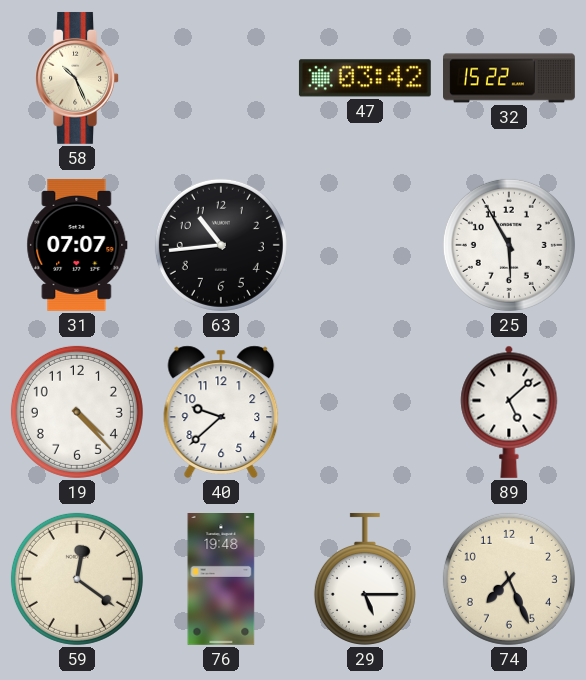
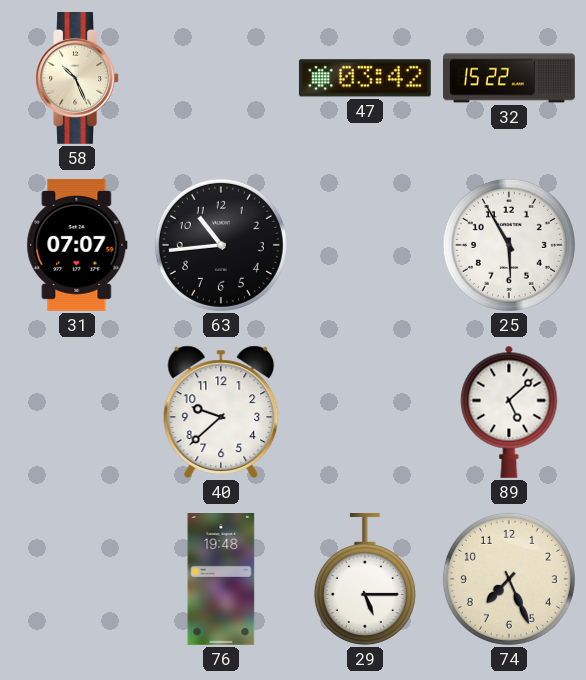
19: 4:23 -> none (77, 412)
59: 12:21 -> none (77, 579)
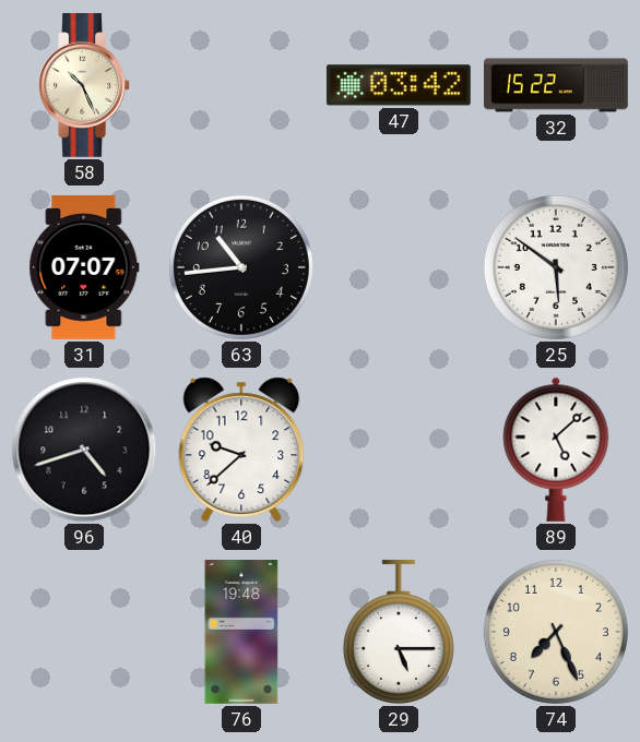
25: 5:55 -> 5:51 (556, 267)
96: none -> 4:42 (84, 450)
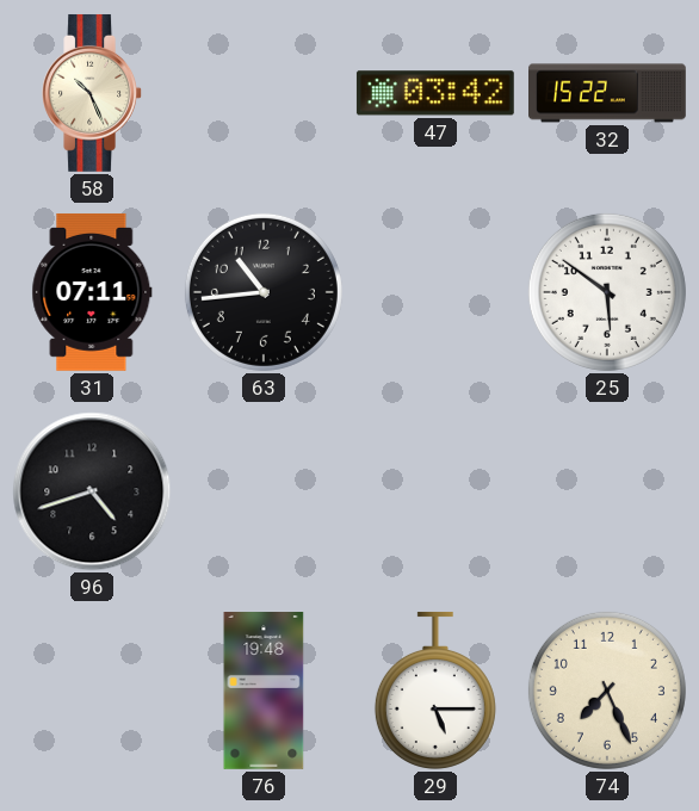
31: 07:07 -> 07:11 (92, 292)
40: 9:38 -> none (241, 450)
89: 5:08 -> none (556, 450)
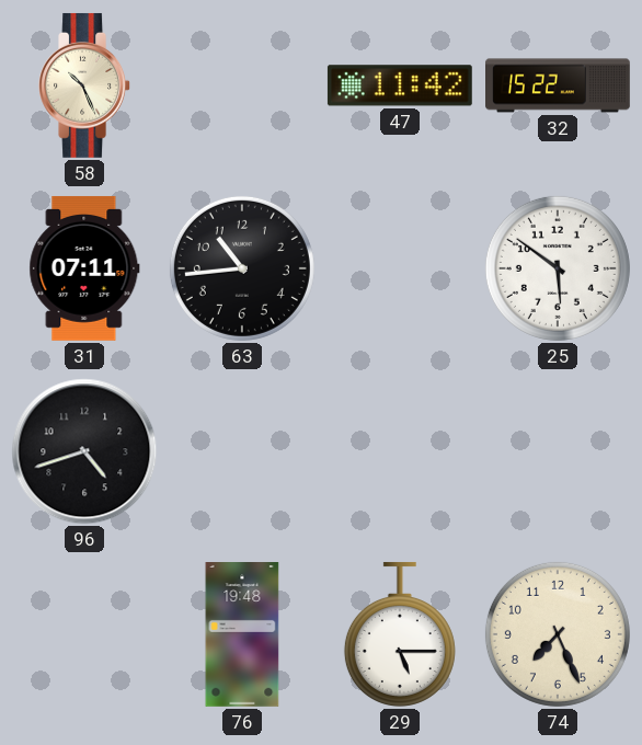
47: 03:42 -> 11:42 (400, 85)
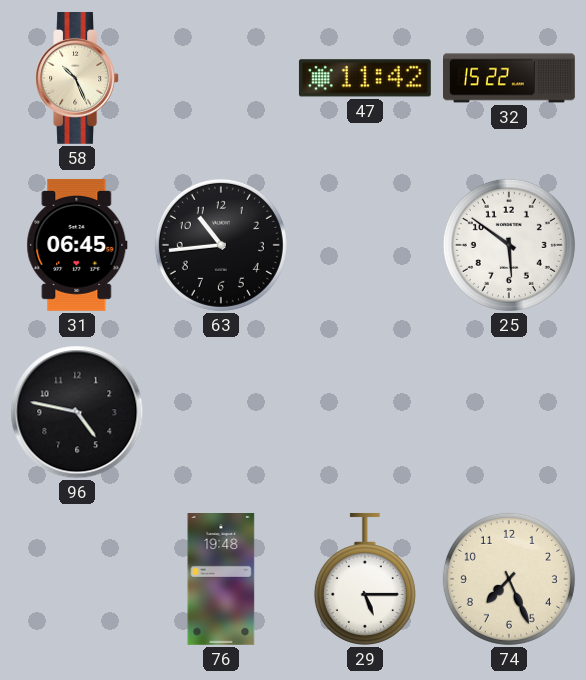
31: 07:11 -> 06:45 (77, 245)
96: 4:42 -> 4:47 (77, 412)
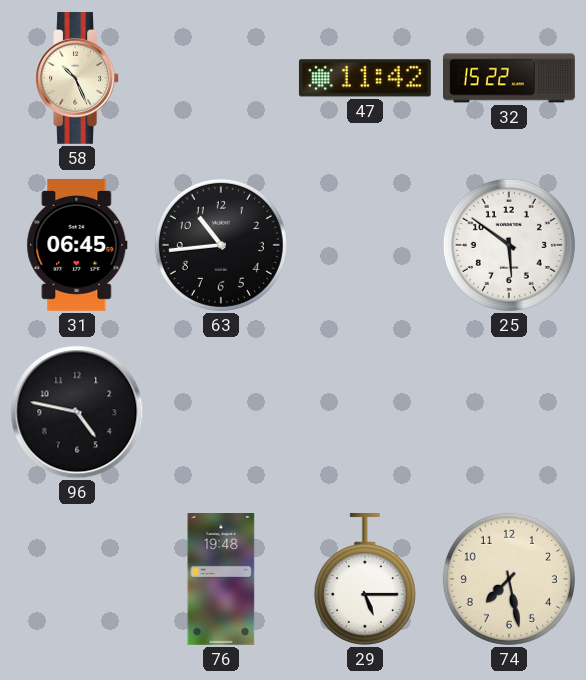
74: 7:26 -> 7:28 (509, 579)
